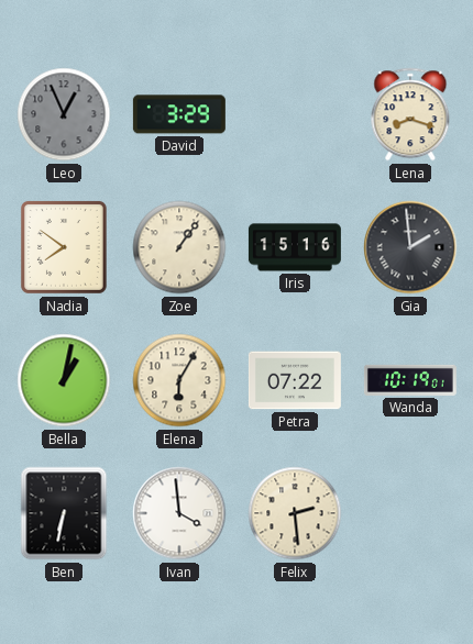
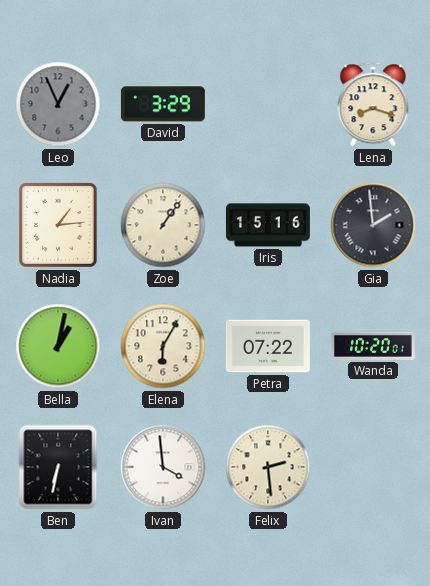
Nadia: 7:51 -> 1:14 (58, 225)
Wanda: 10:19 -> 10:20 (373, 346)
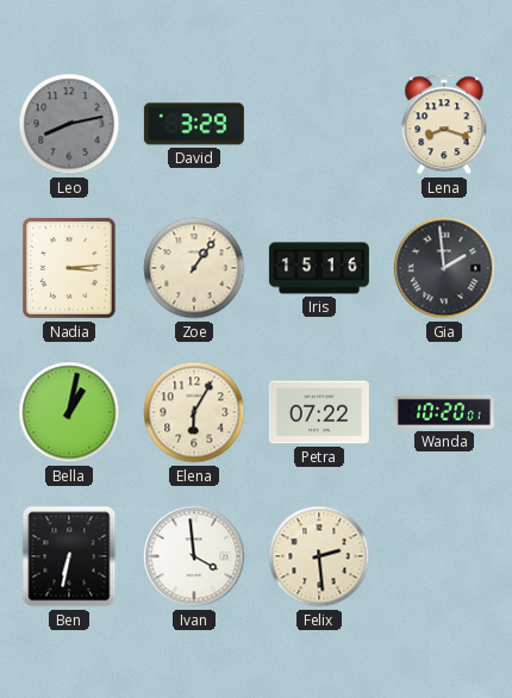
Leo: 12:56 -> 8:13 (69, 124)
Nadia: 1:14 -> 3:14 (69, 268)
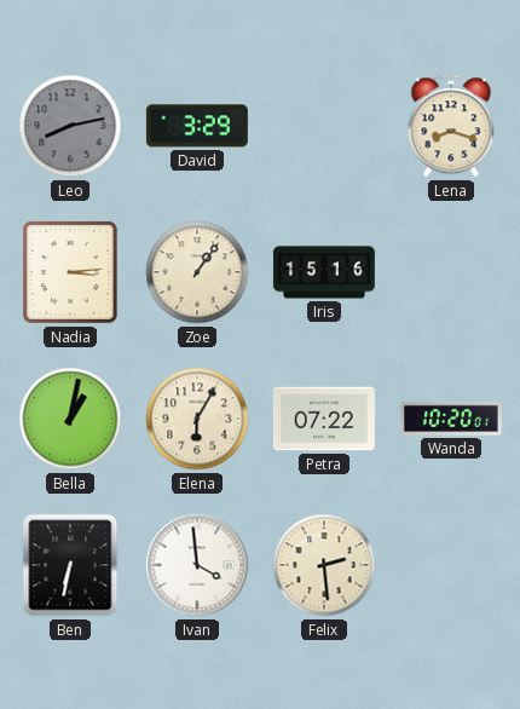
Gia: 1:59 -> none (444, 268)
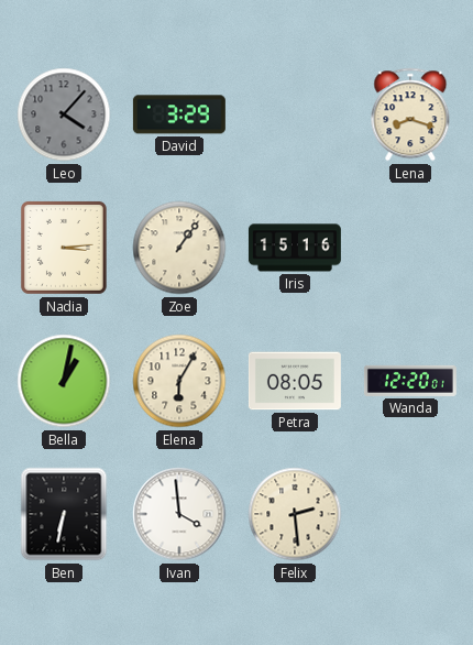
Leo: 8:13 -> 4:07 (64, 114)
Petra: 07:22 -> 08:05 (295, 381)
Wanda: 10:20 -> 12:20 (410, 381)
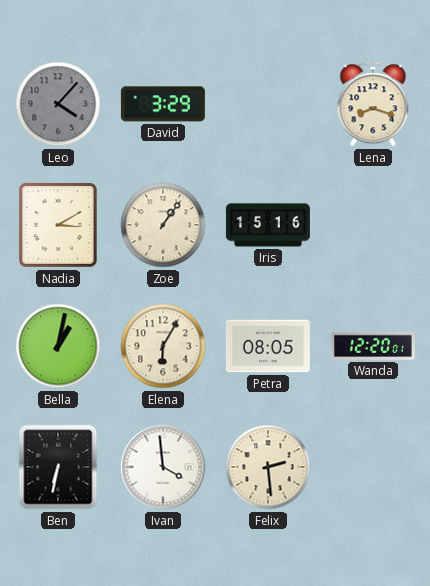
Nadia: 3:14 -> 3:10 (58, 225)
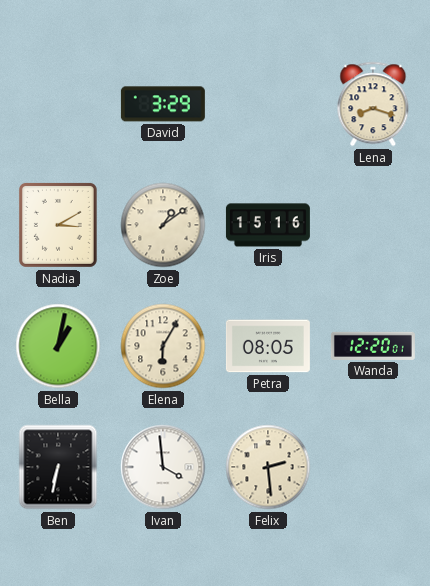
Leo: 4:07 -> none (58, 104)
Zoe: 1:06 -> 1:09 (163, 225)
